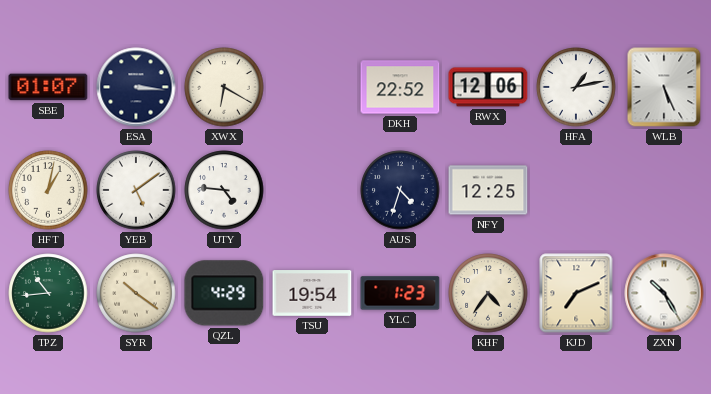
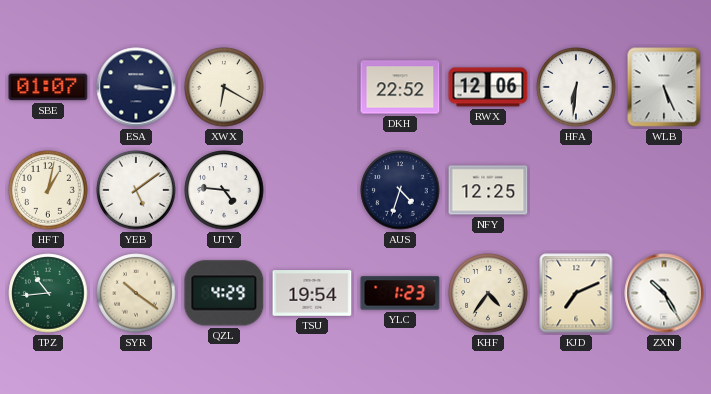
HFA: 1:13 -> 6:31 (576, 87)
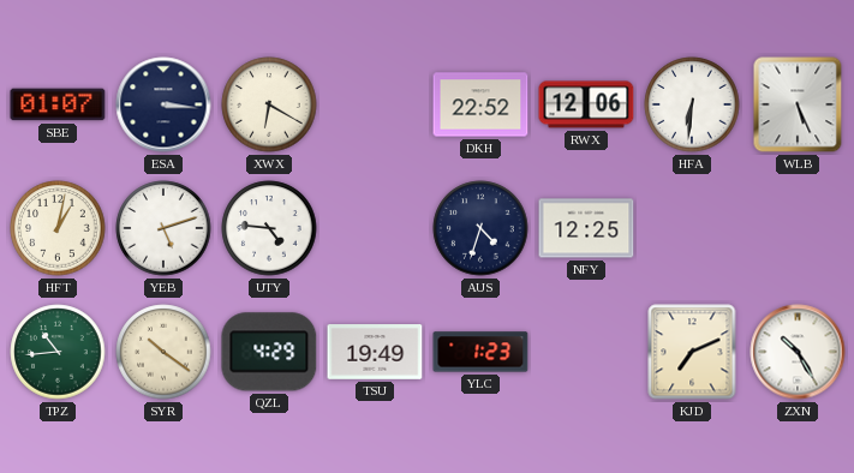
YEB: 5:09 -> 5:12 (163, 228)
TSU: 19:54 -> 19:49 (375, 352)
KHF: 4:36 -> none (488, 293)
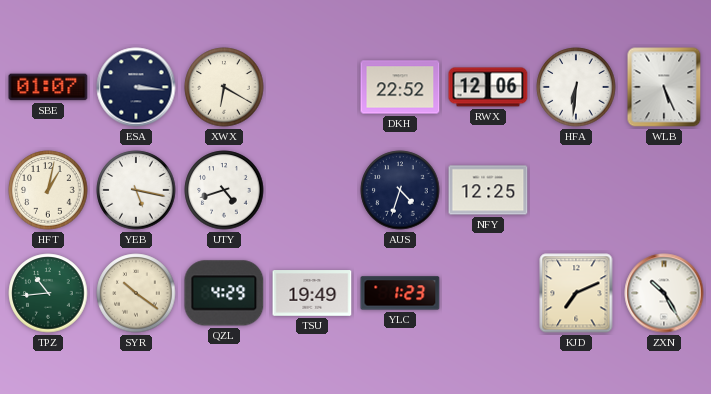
YEB: 5:12 -> 5:17 (136, 190)
UTY: 4:46 -> 4:42 (224, 190)
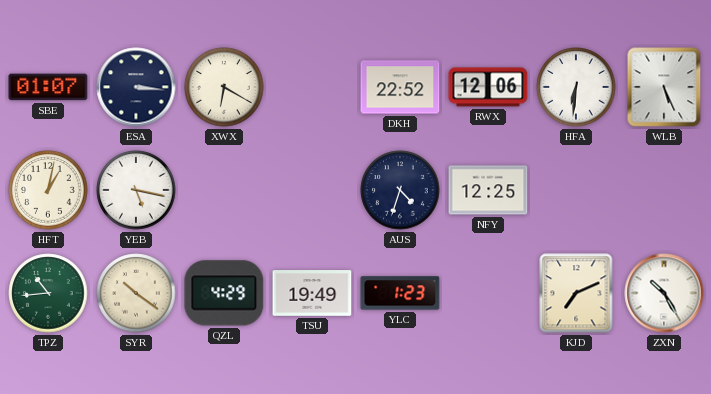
UTY: 4:42 -> none (224, 190)
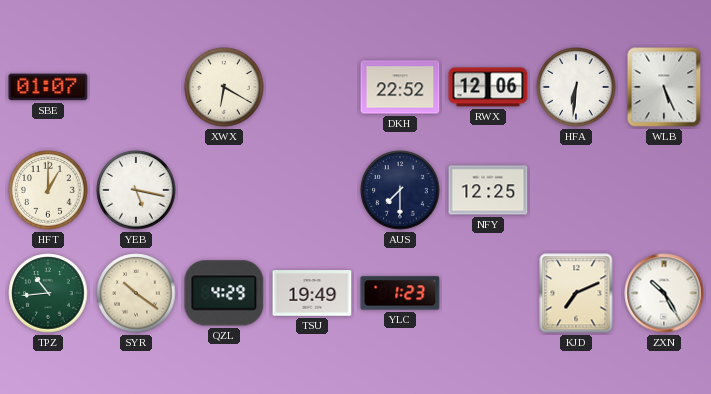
ESA: 3:16 -> none (136, 87)
HFT: 1:02 -> 1:00 (48, 190)
AUS: 4:33 -> 7:30 (400, 190)
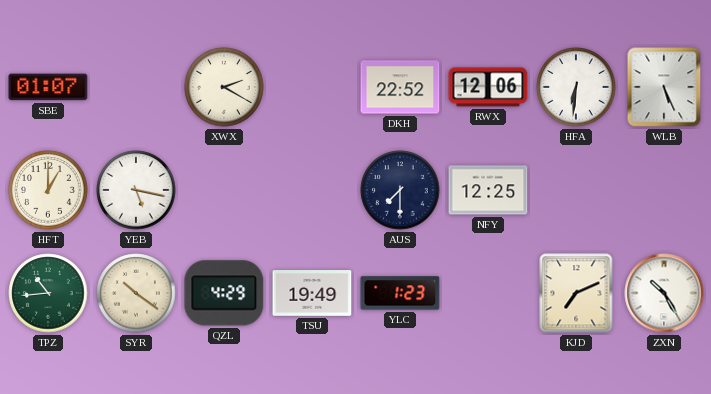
XWX: 6:20 -> 2:20 (224, 87)
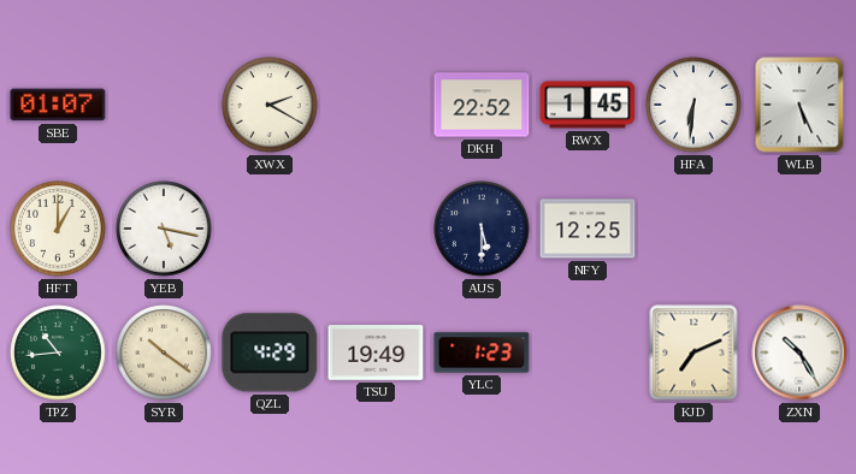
RWX: 12:06 -> 1:45 (588, 105)
AUS: 7:30 -> 5:30 (482, 229)
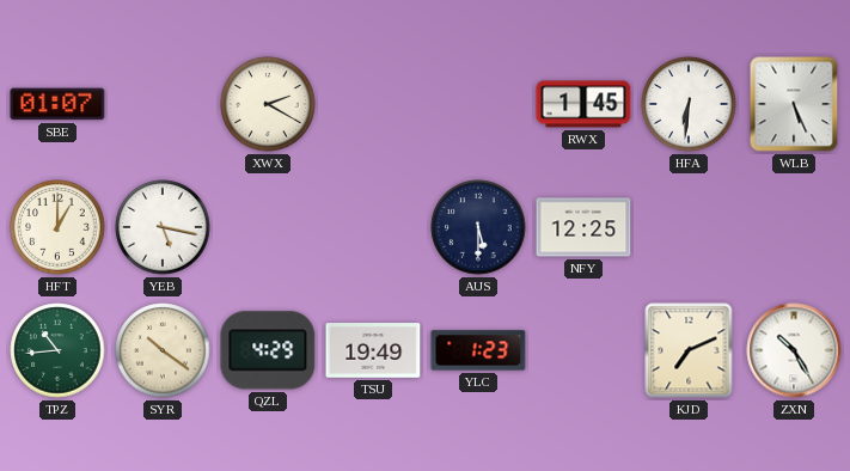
DKH: 22:52 -> none (482, 105)
